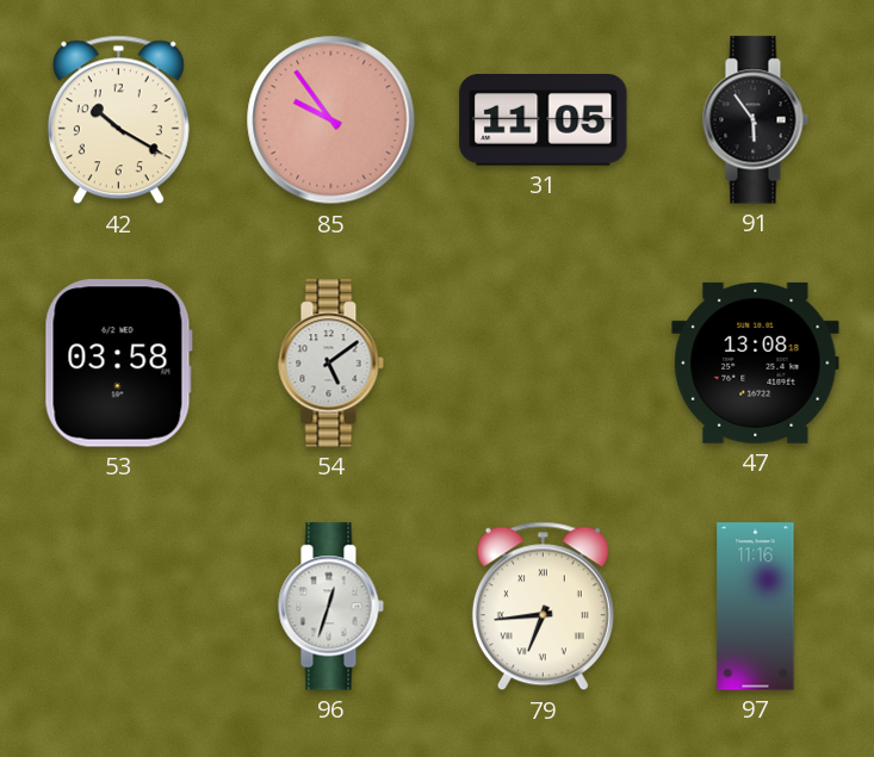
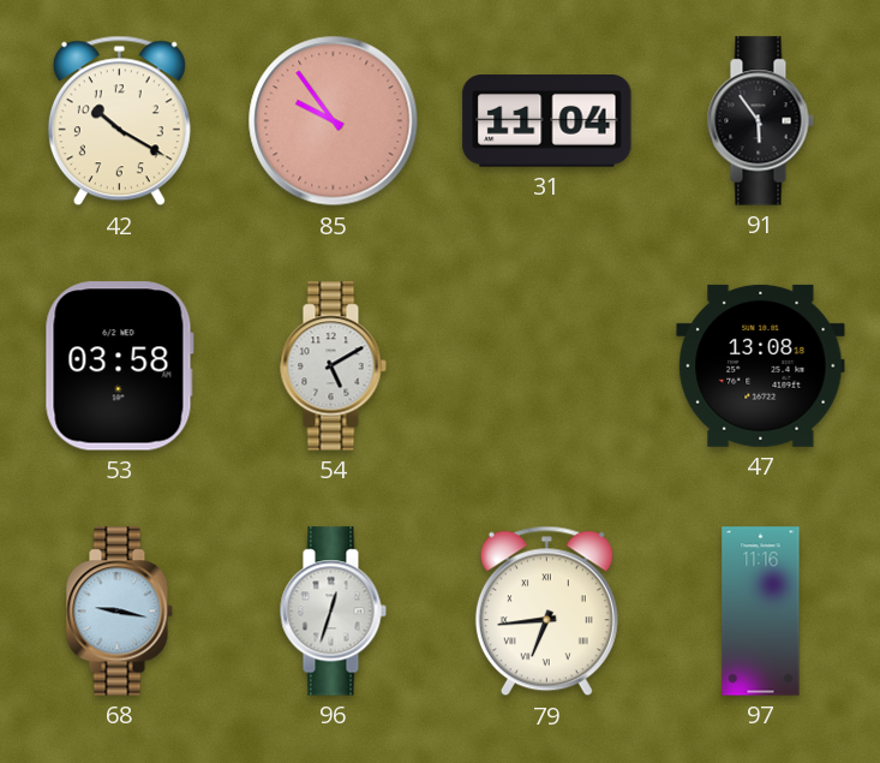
31: 11:05 -> 11:04 (547, 121)
54: 5:09 -> 5:10 (333, 366)
68: none -> 9:17 (119, 612)
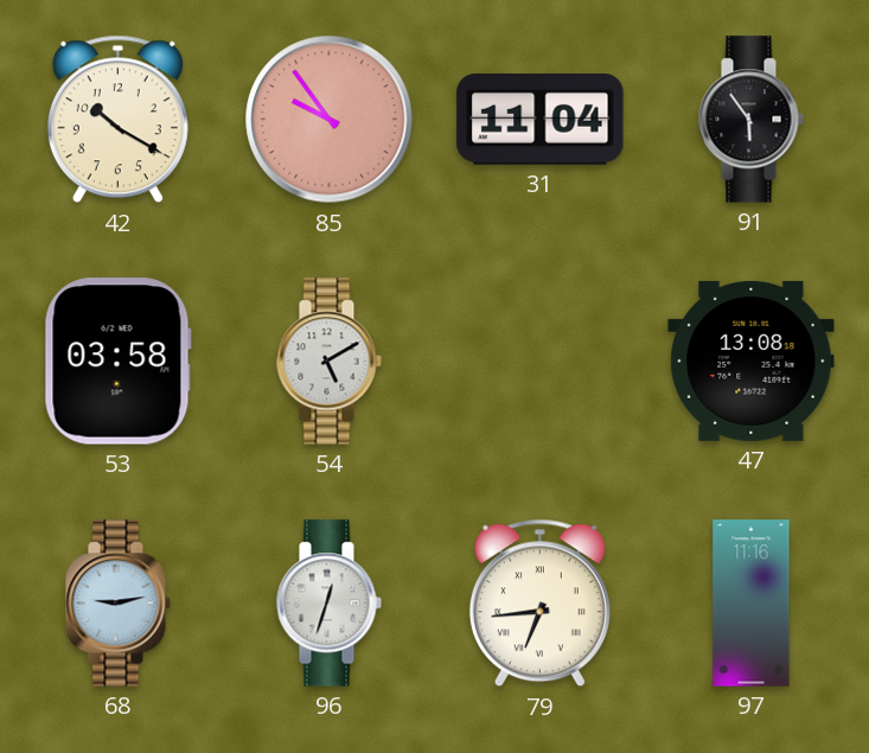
68: 9:17 -> 9:13 (117, 604)
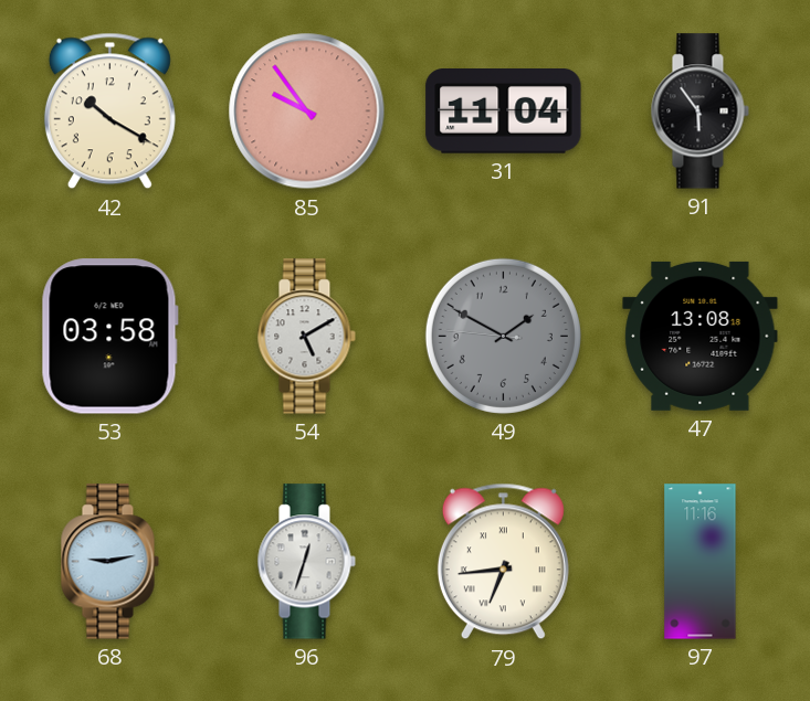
49: none -> 1:49 (503, 336)
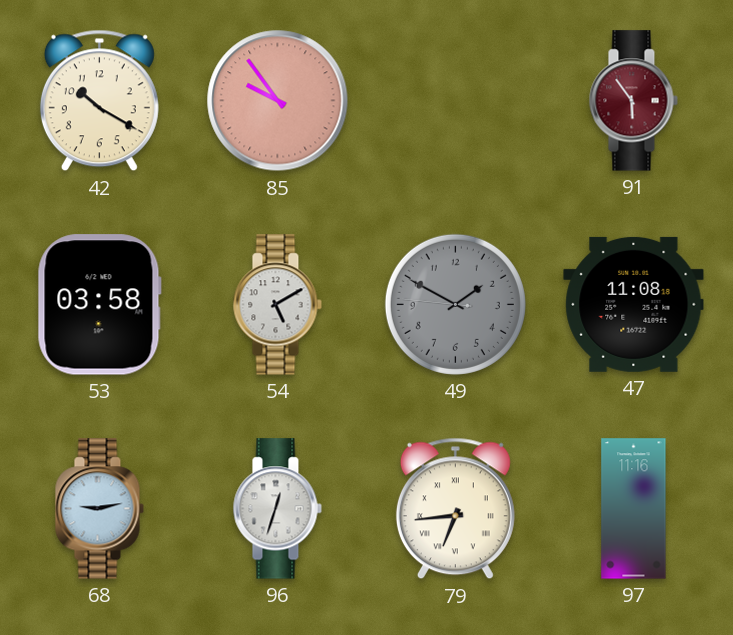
31: 11:04 -> none (504, 111)
91 dial: black -> burgundy (633, 101)
47: 13:08 -> 11:08 (634, 304)
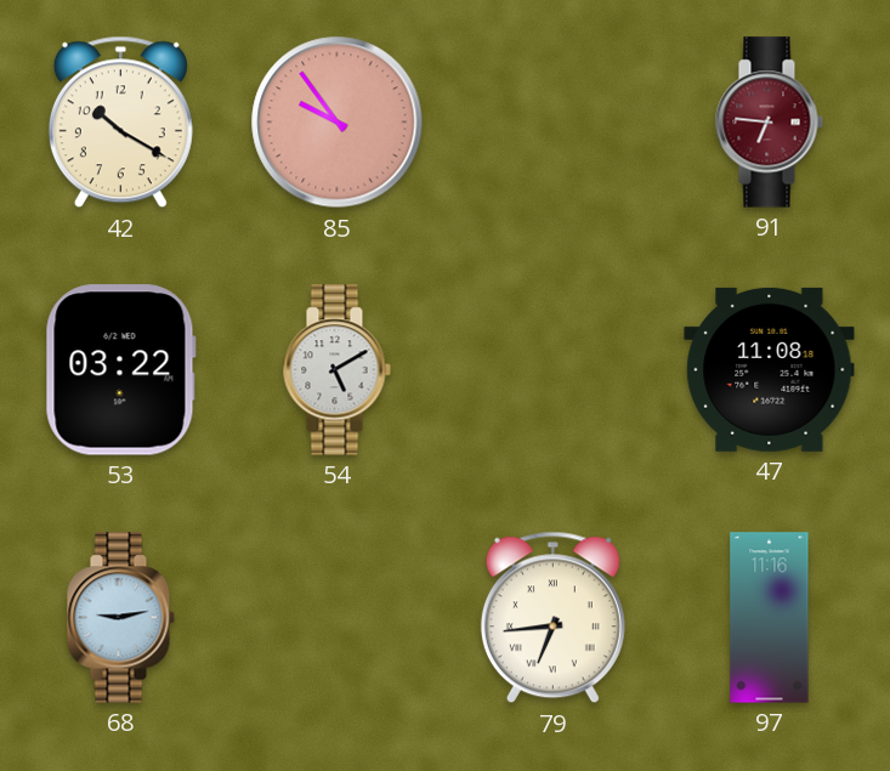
91: 5:54 -> 6:46 (769, 123)
53: 03:58 -> 03:22 (120, 370)
49: 1:49 -> none (455, 304)
96: 12:33 -> none (277, 509)
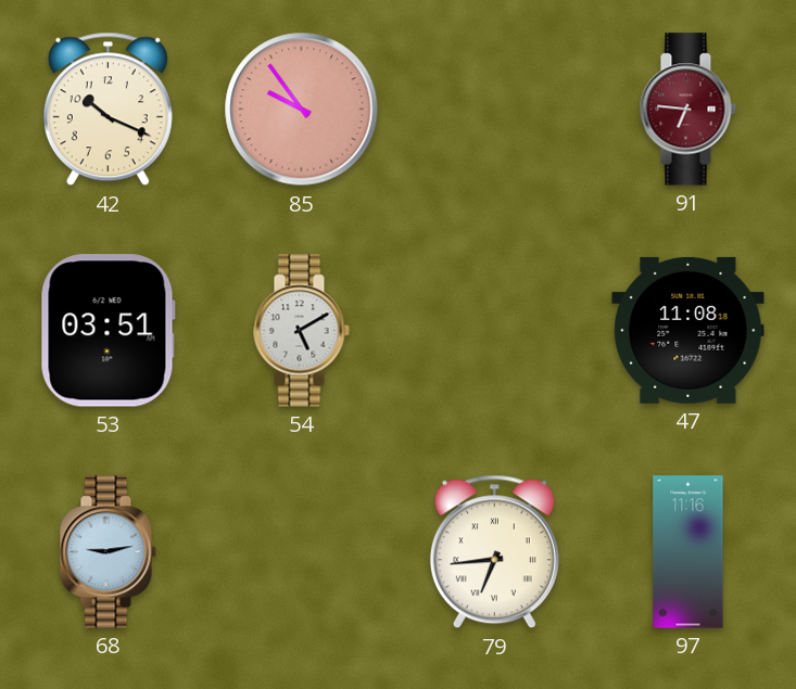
42: 10:20 -> 10:19 (108, 110)
53: 03:22 -> 03:51 (108, 331)
